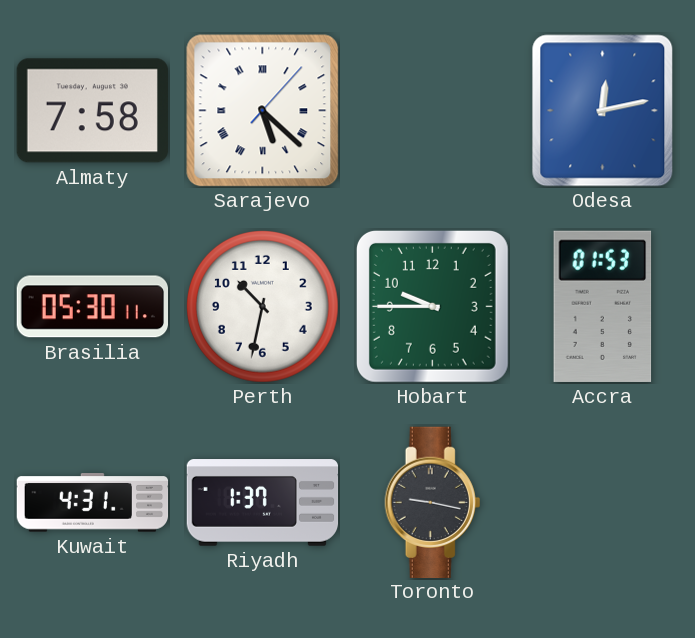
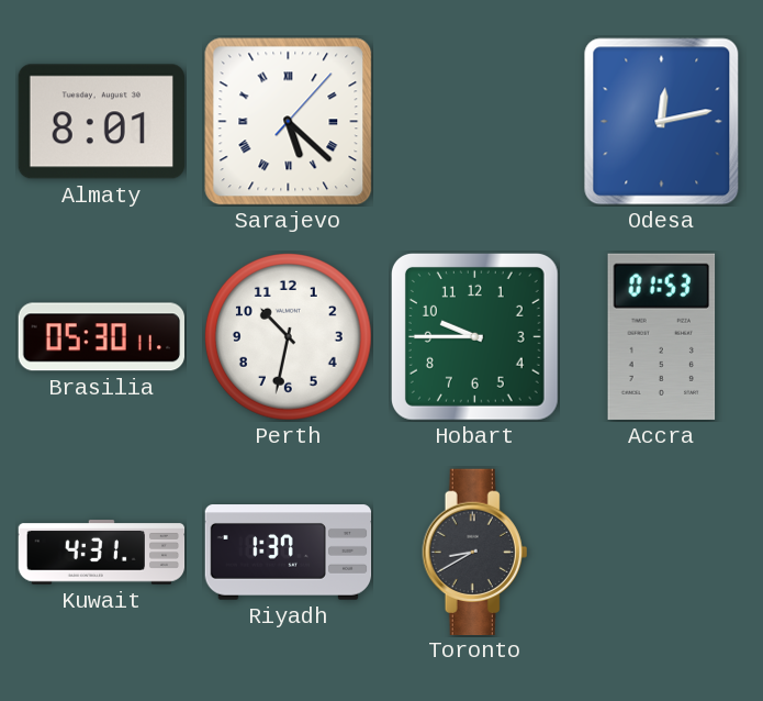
Almaty: 7:58 -> 8:01 (101, 122)
Toronto: 9:17 -> 8:40 (475, 552)
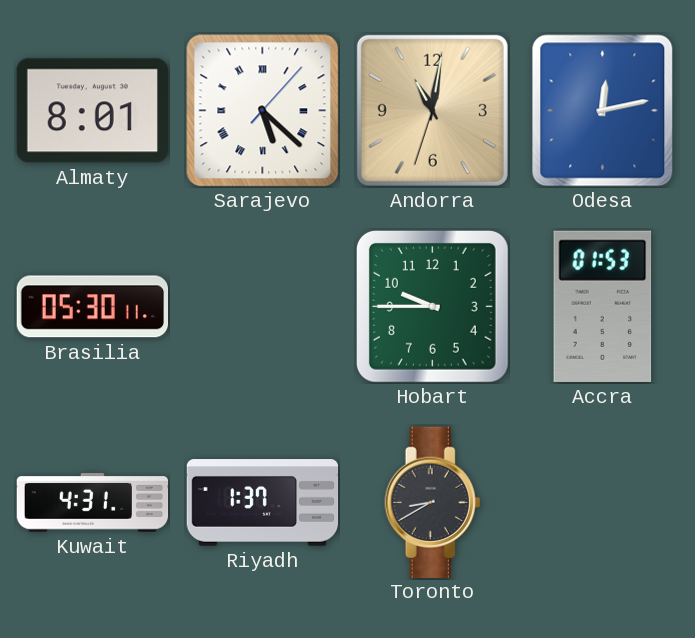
Andorra: none -> 11:01 (432, 110)
Perth: 10:32 -> none (288, 336)
